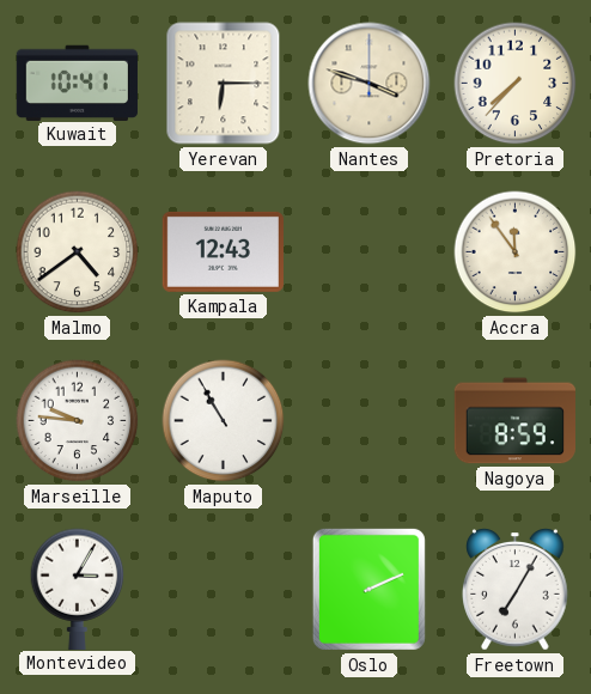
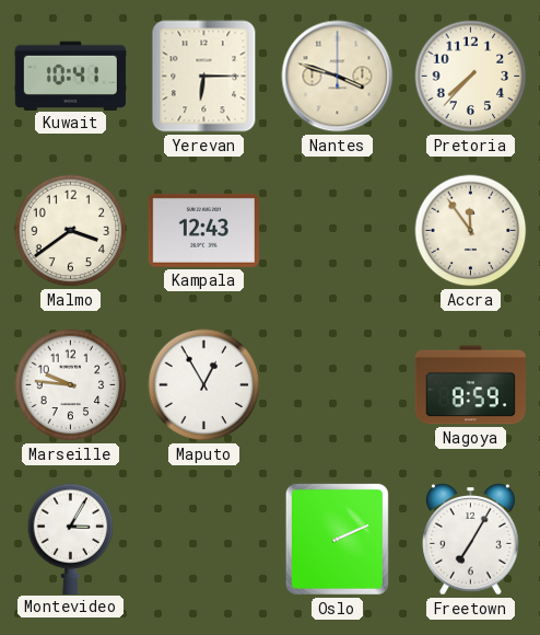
Malmo: 4:39 -> 3:39 (71, 231)
Maputo: 10:55 -> 12:55 (204, 385)
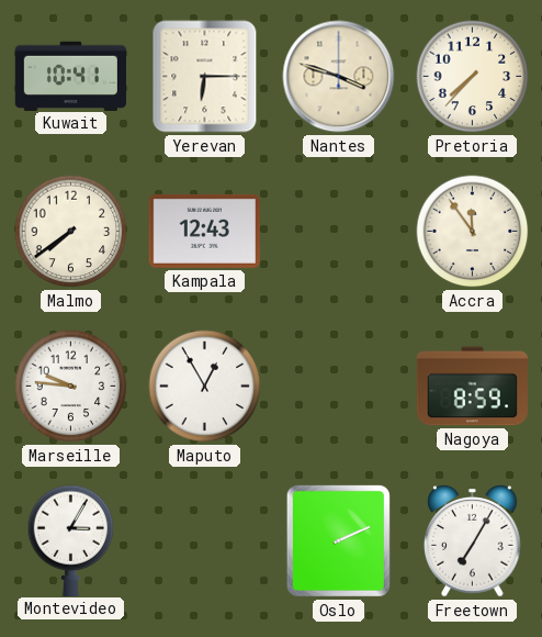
Malmo: 3:39 -> 7:39 (71, 232)
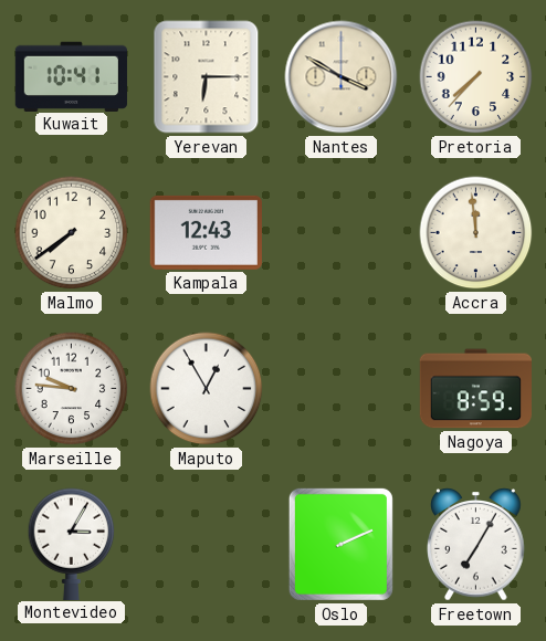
Nantes: 3:48 -> 3:50 (342, 77)
Accra: 11:54 -> 11:59 (476, 233)
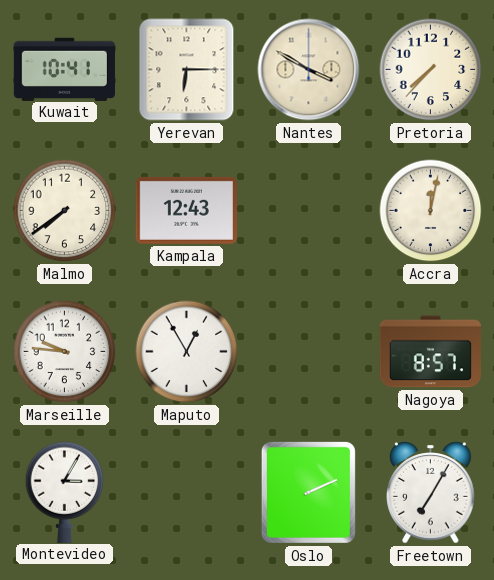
Accra: 11:59 -> 12:02 (431, 211)
Nagoya: 8:59 -> 8:57 (430, 352)
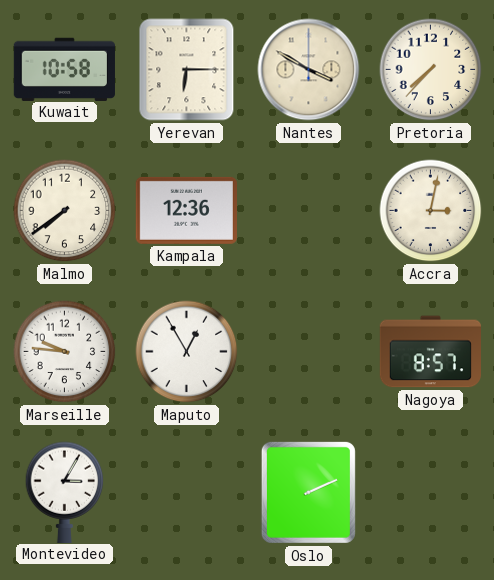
Kuwait: 10:41 -> 10:58 (64, 69)
Kampala: 12:43 -> 12:36 (186, 210)
Accra: 12:02 -> 3:02 (431, 211)
Freetown: 7:05 -> none (431, 493)
